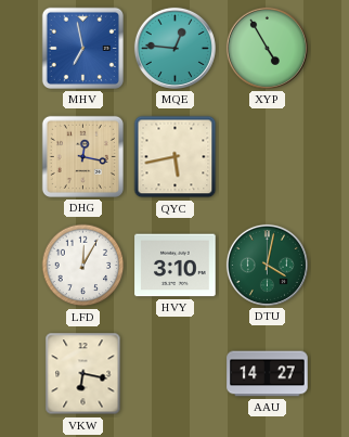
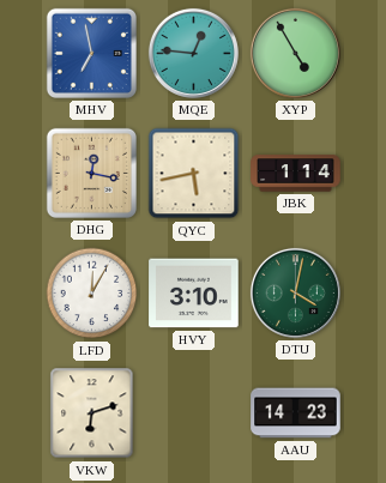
JBK: none -> 1:14 (296, 174)
VKW: 6:17 -> 6:12 (92, 413)
AAU: 14:27 -> 14:23 (296, 413)
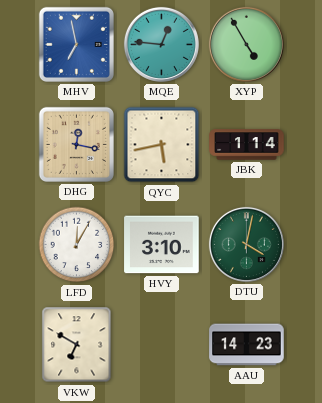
VKW: 6:12 -> 6:50 (77, 345)
